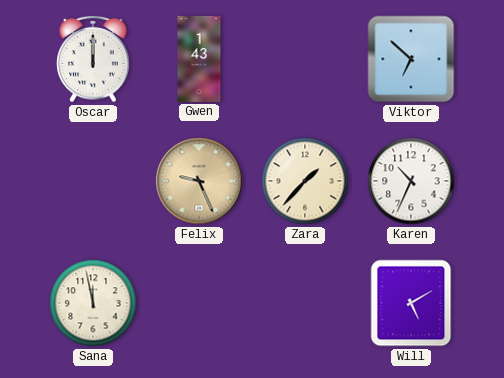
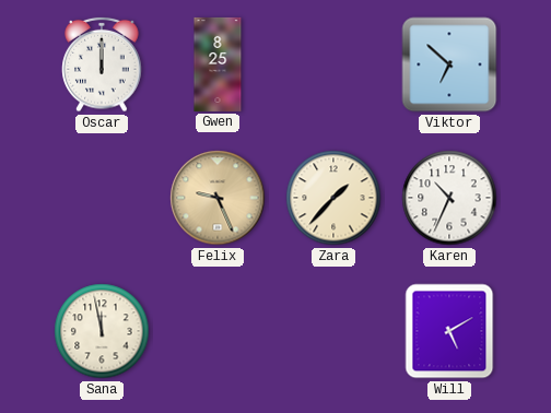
Gwen: 1:43 -> 8:25 (218, 64)
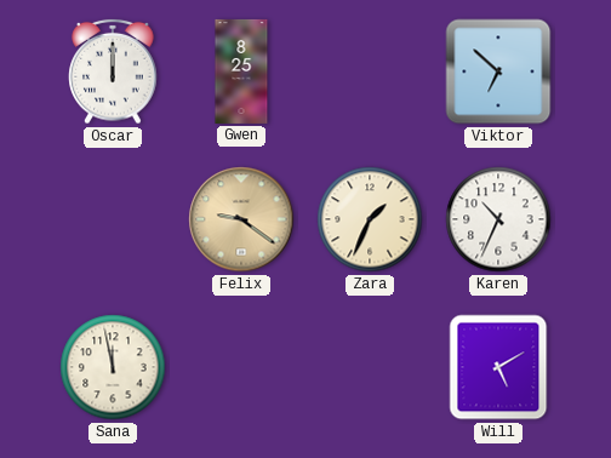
Felix: 9:26 -> 9:21 (241, 219)
Zara: 1:37 -> 1:34 (370, 219)
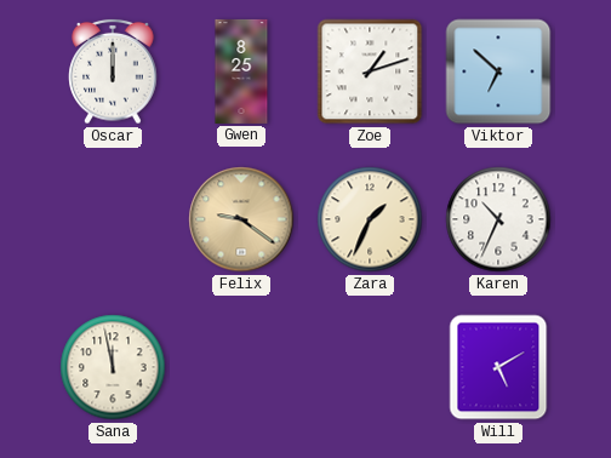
Zoe: none -> 1:12 (370, 71)
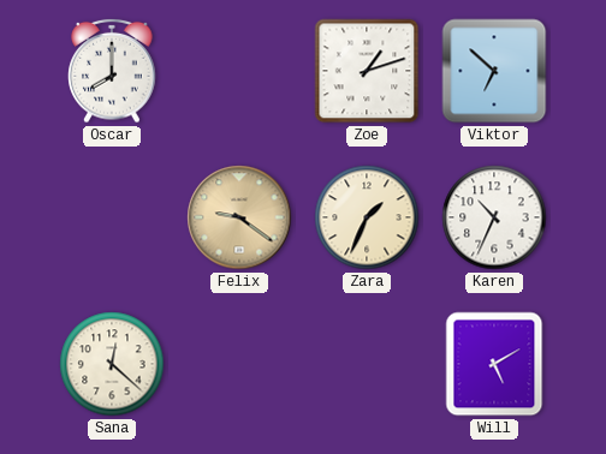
Oscar: 12:00 -> 8:00 (112, 71)
Gwen: 8:25 -> none (241, 71)
Sana: 11:58 -> 12:22 (112, 364)
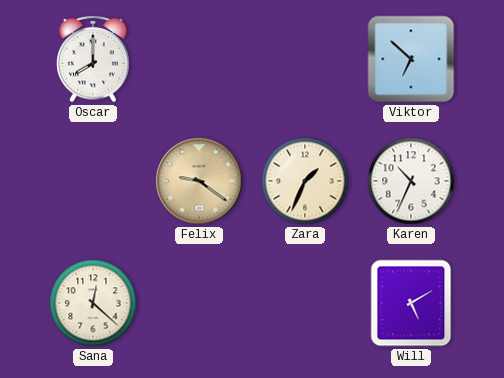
Zoe: 1:12 -> none (367, 71)
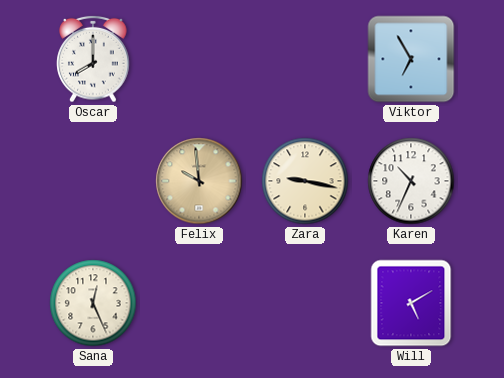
Viktor: 6:52 -> 6:55 (411, 59)
Felix: 9:21 -> 9:59 (199, 181)
Zara: 1:34 -> 9:17 (305, 181)
Sana: 12:22 -> 12:26 (93, 303)
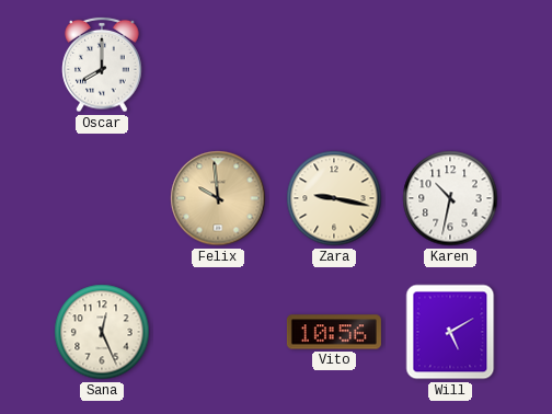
Viktor: 6:55 -> none (411, 59)
Karen: 10:34 -> 10:32 (450, 198)
Vito: none -> 10:56 (334, 332)
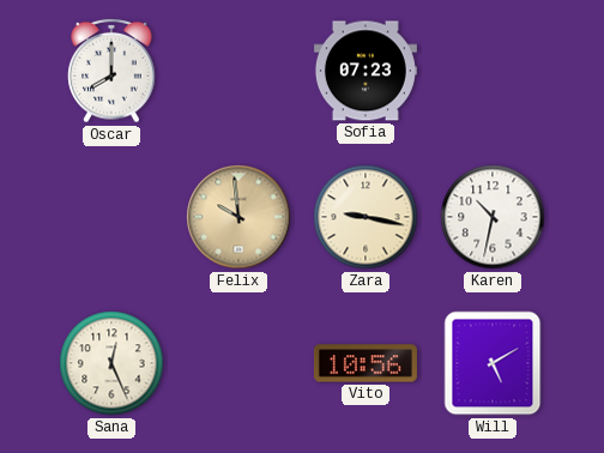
Sofia: none -> 07:23 (366, 71)
